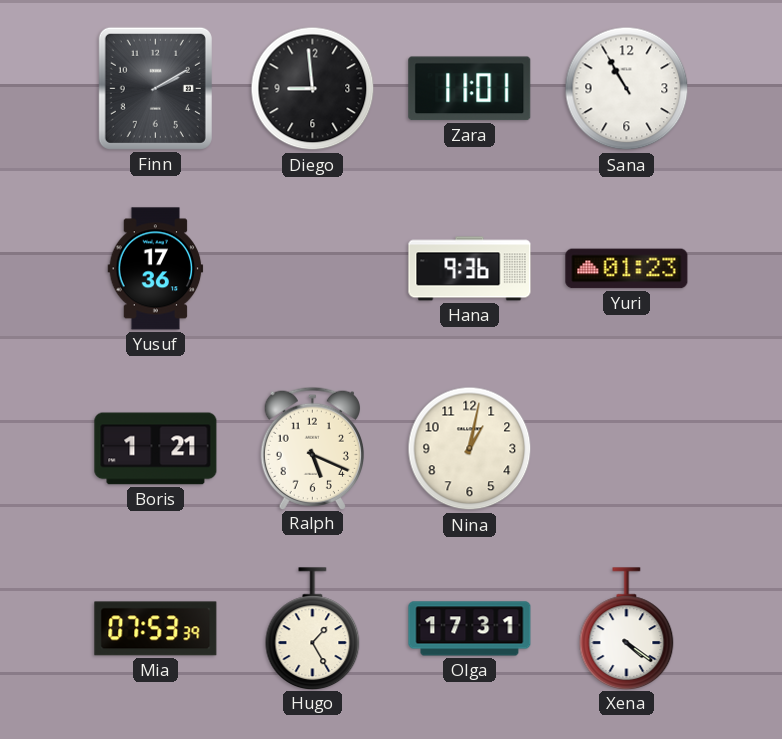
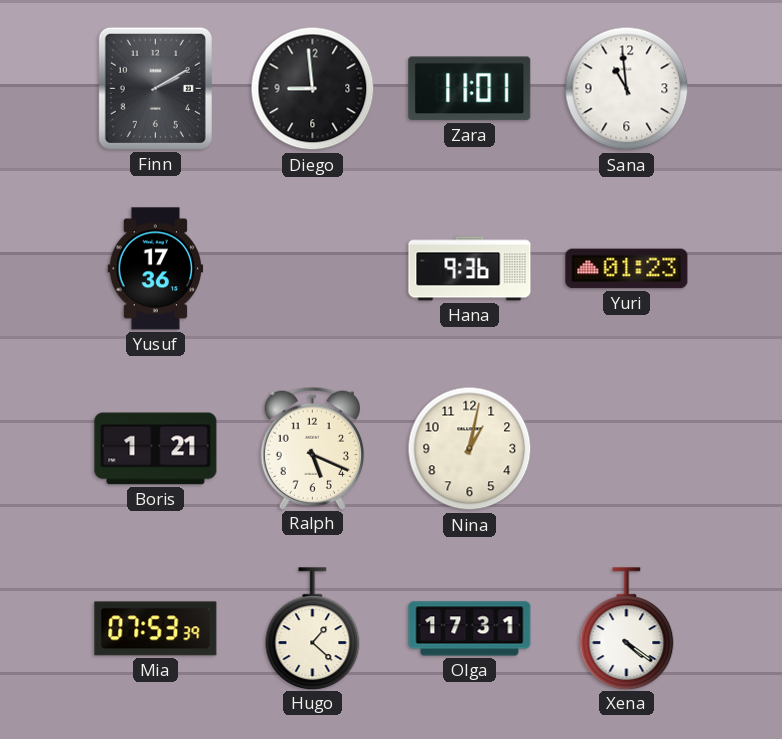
Sana: 10:55 -> 10:59 (627, 89)
Hugo: 1:25 -> 1:22 (313, 628)
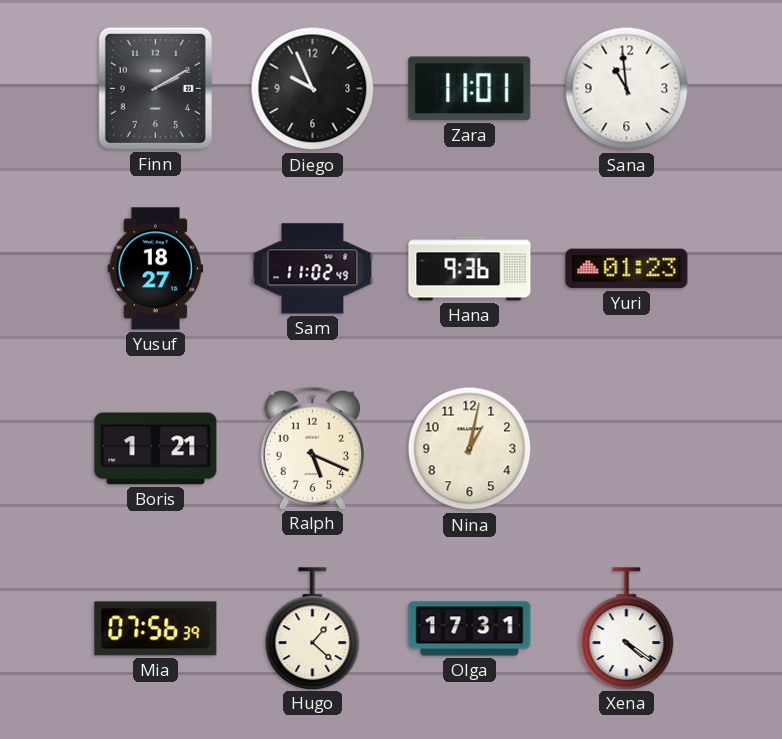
Diego: 8:59 -> 9:56 (313, 89)
Yusuf: 17:36 -> 18:27 (156, 269)
Sam: none -> 11:02 (313, 269)
Mia: 07:53 -> 07:56 (156, 629)
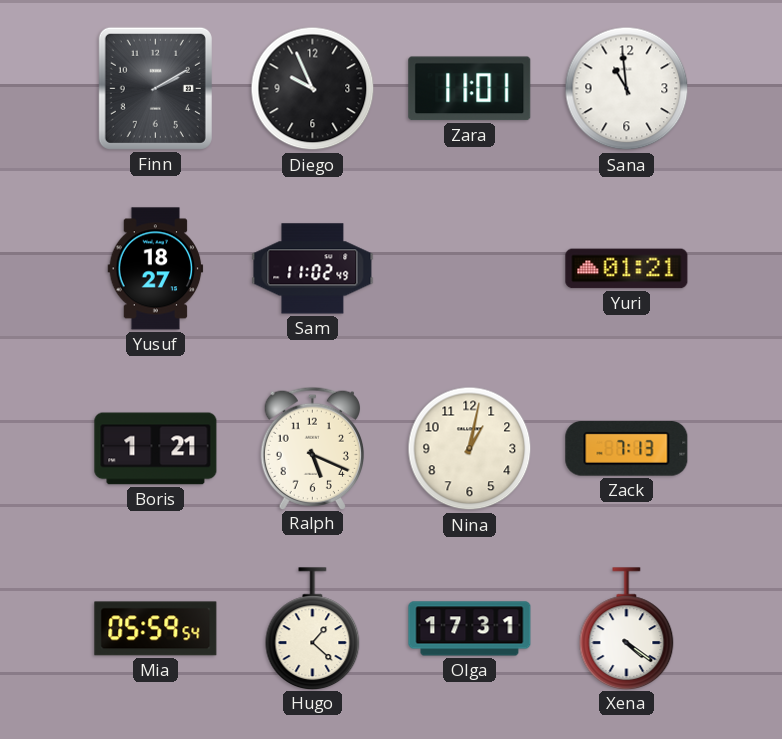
Hana: 9:36 -> none (470, 269)
Yuri: 01:23 -> 01:21 (627, 269)
Zack: none -> 7:13 (627, 449)
Mia: 07:56 -> 05:59 (156, 629)
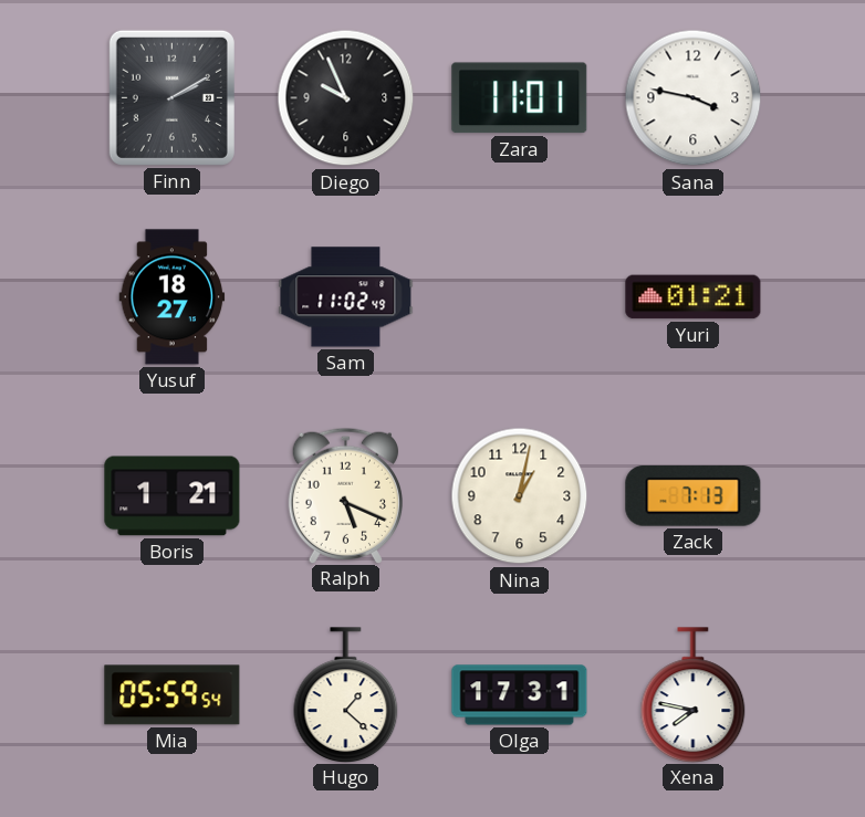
Sana: 10:59 -> 3:47 (694, 98)
Xena: 4:21 -> 7:47 (694, 694)
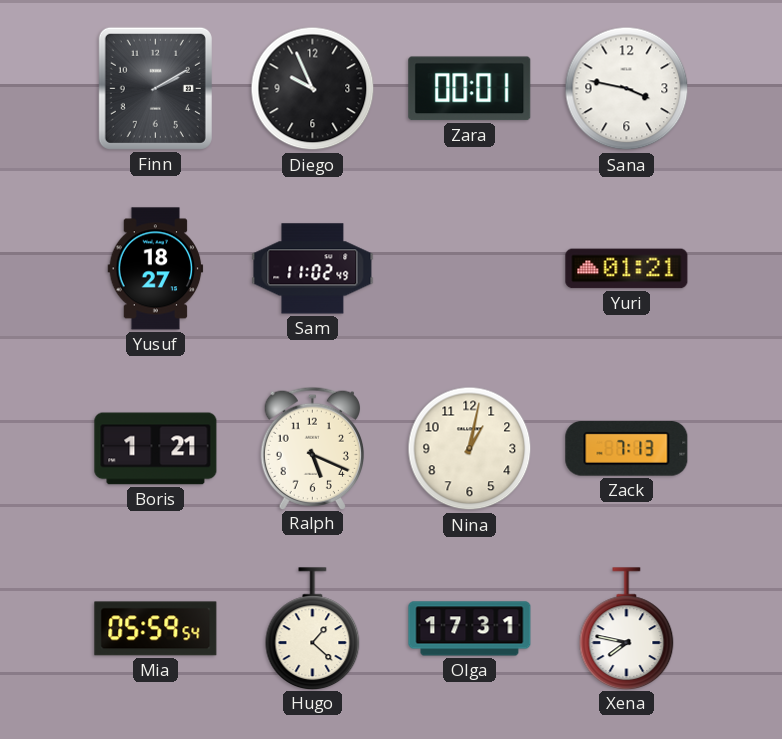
Zara: 11:01 -> 00:01 (470, 89)
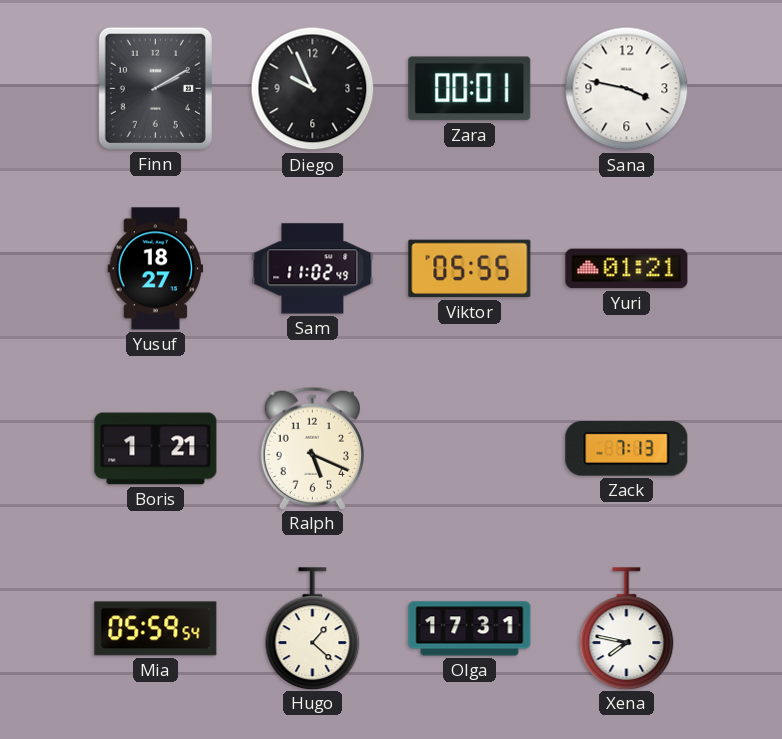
Viktor: none -> 05:55 (470, 269)
Nina: 1:02 -> none (470, 449)
